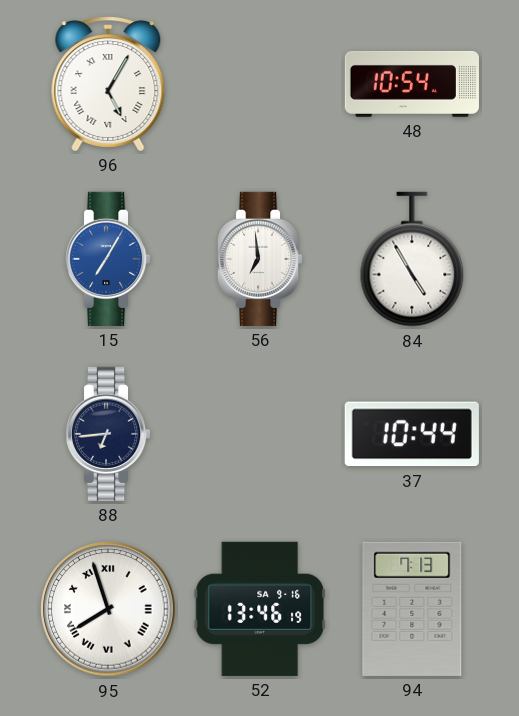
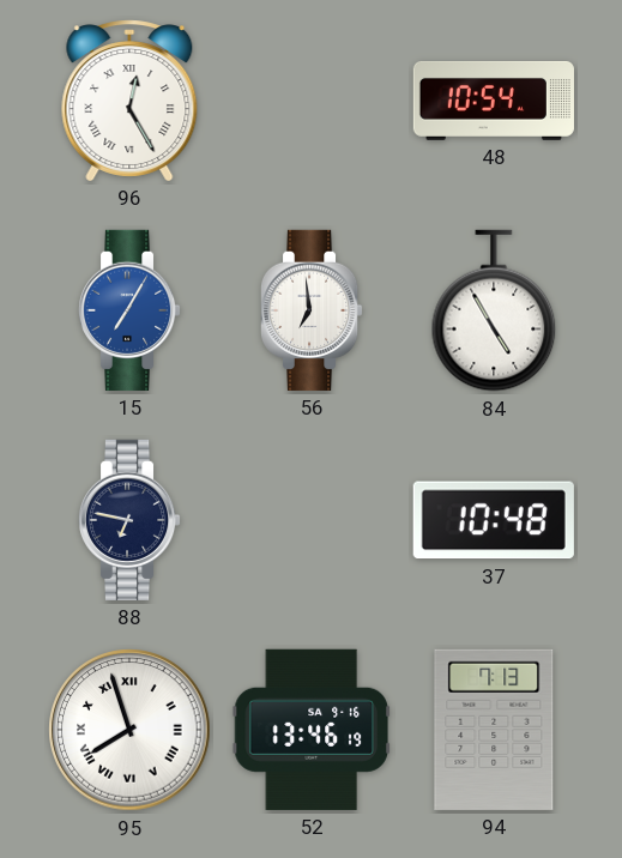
96: 5:05 -> 12:25 (129, 101)
88: 6:44 -> 6:47 (129, 520)
37: 10:44 -> 10:48 (494, 520)
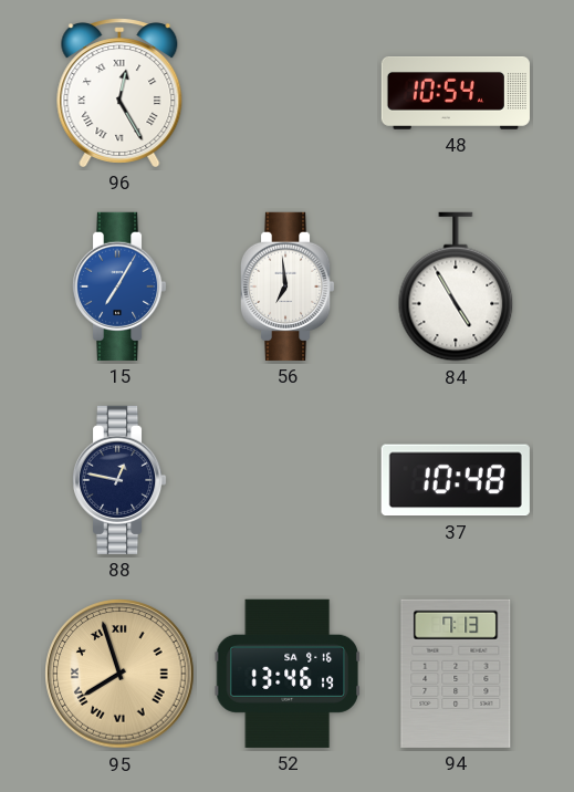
88: 6:47 -> 12:47 (119, 480)
95 dial: white -> champagne (119, 674)
